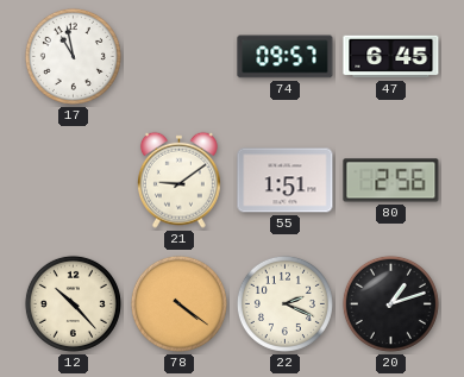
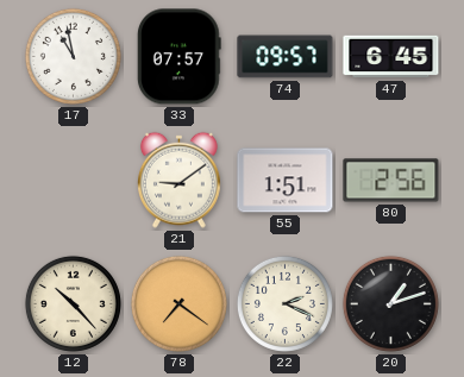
33: none -> 07:57 (180, 57)
78: 4:21 -> 7:21 (178, 303)
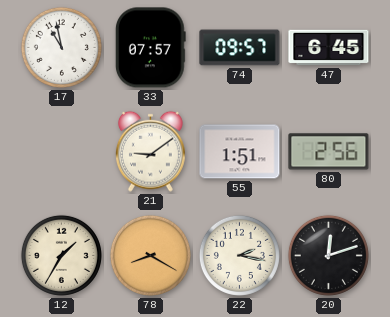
12: 10:23 -> 1:35 (61, 255)
78: 7:21 -> 8:20 (150, 255)
22: 2:19 -> 2:17 (239, 255)
20: 1:12 -> 12:12 (328, 255)
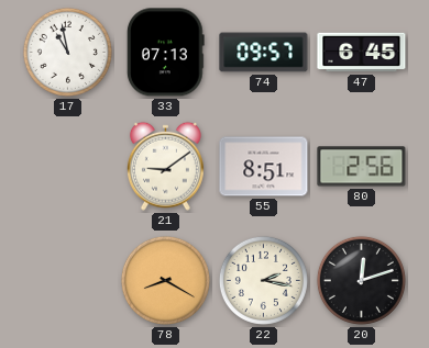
33: 07:57 -> 07:13 (166, 53)
55: 1:51 -> 8:51 (264, 167)
12: 1:35 -> none (61, 255)
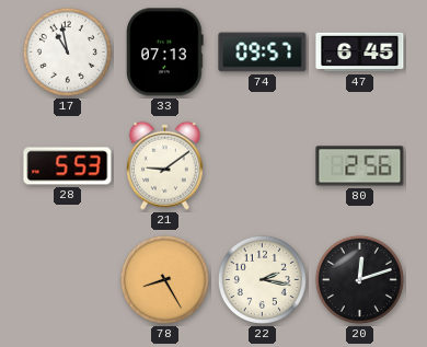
28: none -> 5:53 (68, 166)
55: 8:51 -> none (264, 167)
78: 8:20 -> 8:25 (164, 279)
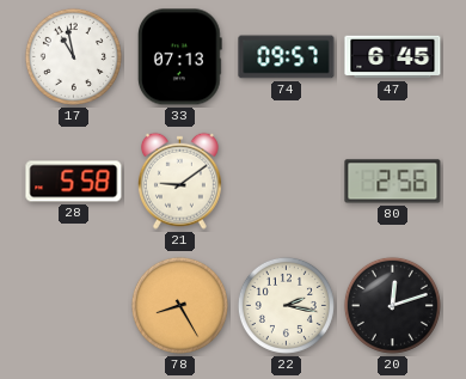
28: 5:53 -> 5:58 (74, 182)
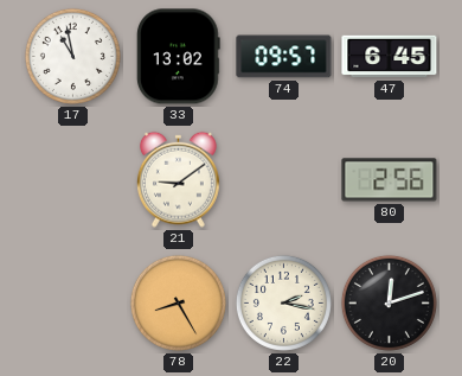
33: 07:13 -> 13:02 (179, 57)
28: 5:58 -> none (74, 182)
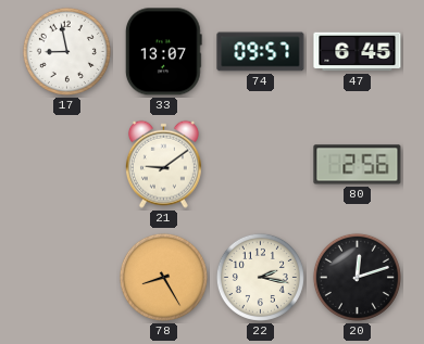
17: 10:58 -> 8:58 (66, 51)
33: 13:02 -> 13:07 (164, 52)
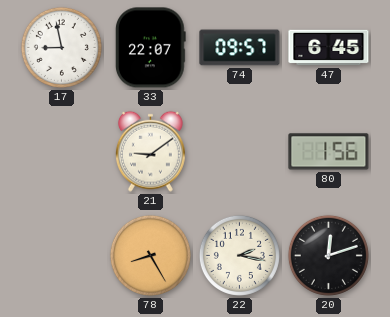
33: 13:07 -> 22:07 (151, 48)
80: 2:56 -> 1:56 (329, 152)
